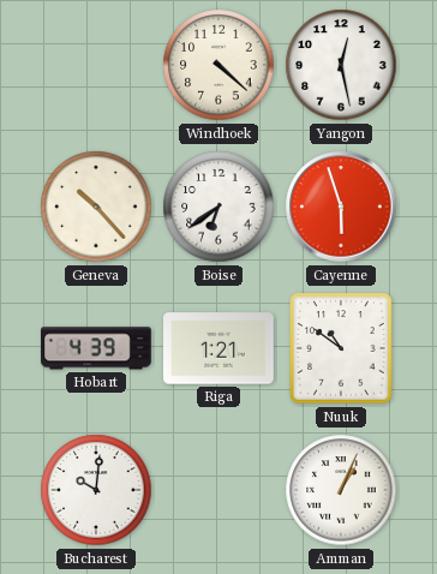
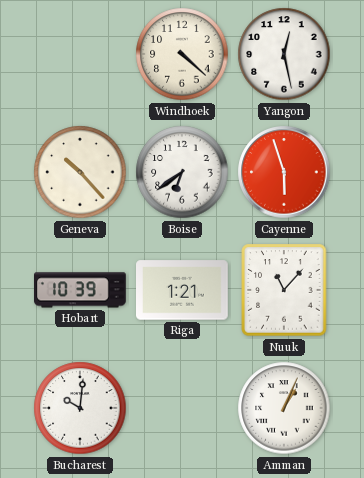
Hobart: 4:39 -> 10:39 (81, 290)
Nuuk: 10:51 -> 11:07 (284, 290)
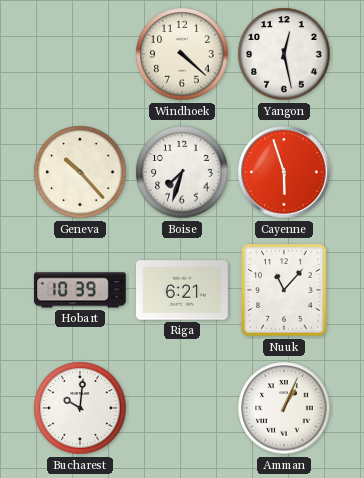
Boise: 6:39 -> 7:33 (182, 172)
Riga: 1:21 -> 6:21 (183, 290)
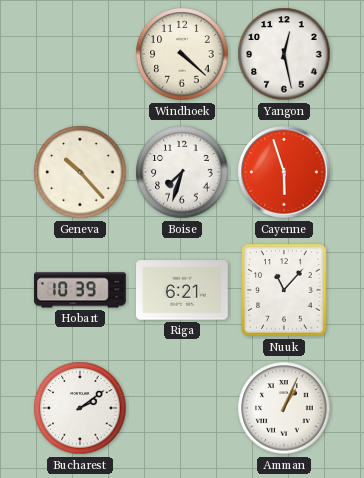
Bucharest: 10:01 -> 2:09 (80, 408)
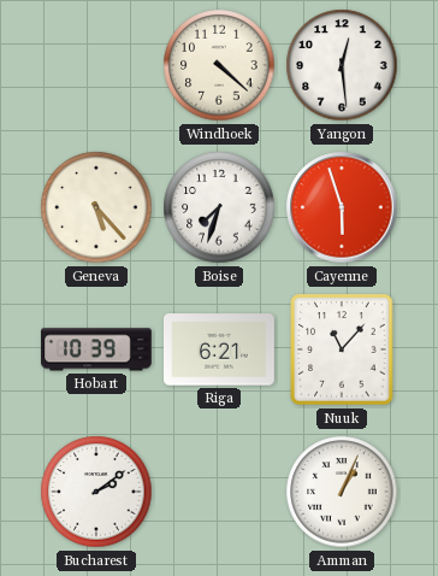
Yangon: 12:28 -> 12:29 (342, 65)
Geneva: 10:23 -> 5:23 (96, 207)
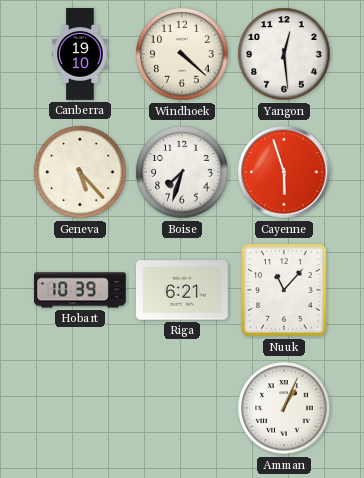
Canberra: none -> 19:10 (80, 54)
Bucharest: 2:09 -> none (96, 492)
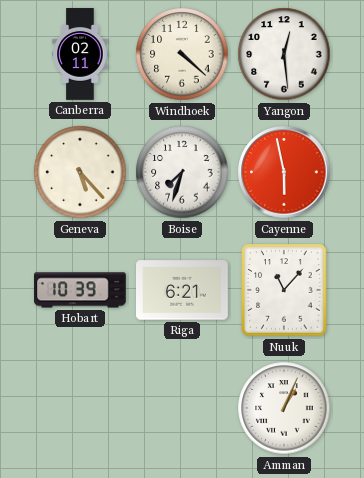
Canberra: 19:10 -> 02:11 (80, 54)
Cayenne: 5:57 -> 5:58 (284, 172)
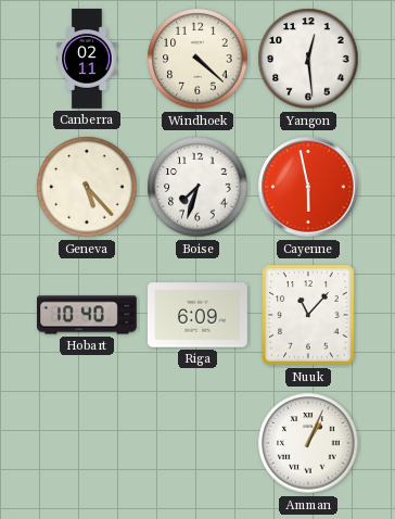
Hobart: 10:39 -> 10:40 (88, 315)
Riga: 6:21 -> 6:09 (199, 315)
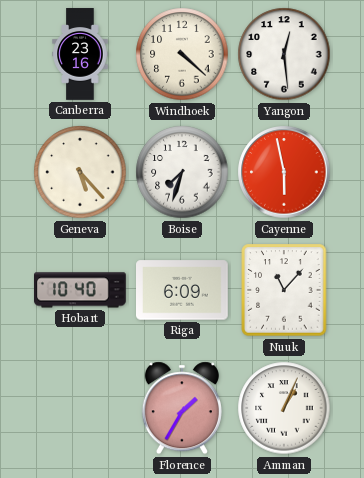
Canberra: 02:11 -> 23:16 (80, 54)
Florence: none -> 1:35 (182, 408)
